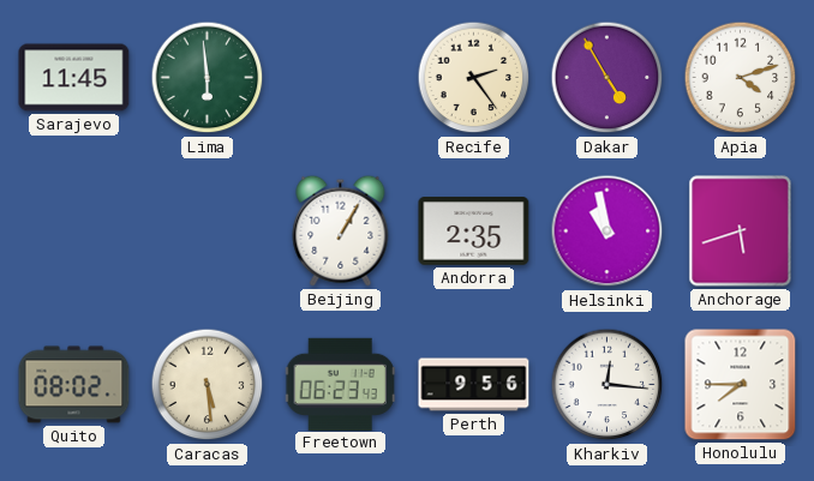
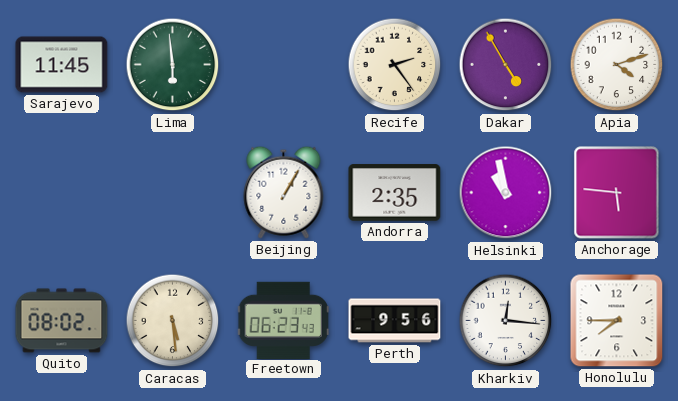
Anchorage: 5:42 -> 5:46 (617, 193)
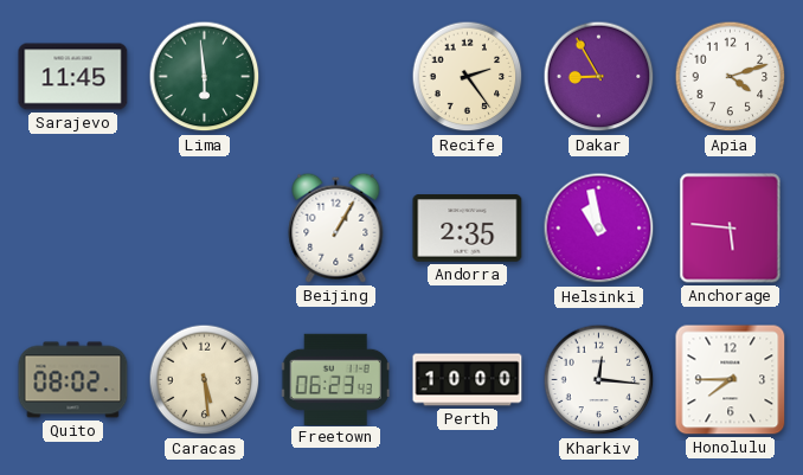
Dakar: 4:55 -> 8:55 (599, 77)
Perth: 9:56 -> 10:00 (468, 380)
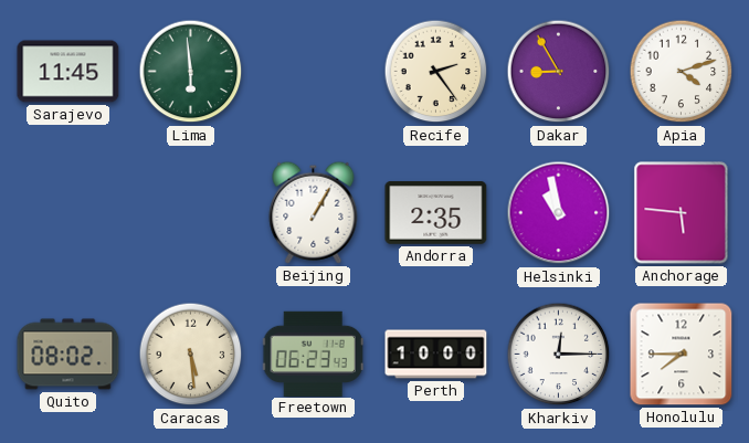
Kharkiv: 12:16 -> 12:15 (559, 355)
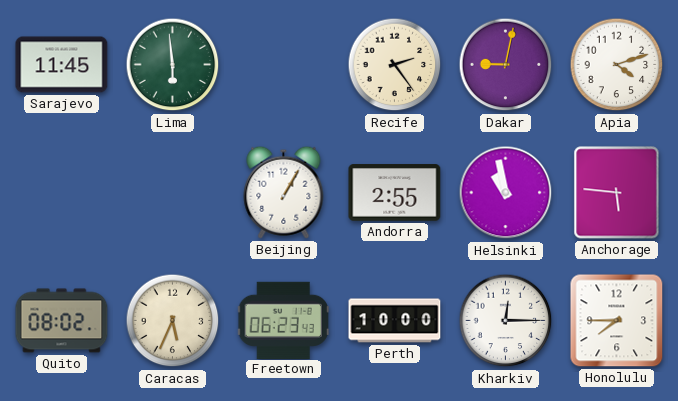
Dakar: 8:55 -> 9:02 (506, 65)
Andorra: 2:35 -> 2:55 (395, 193)
Caracas: 5:29 -> 5:34 (173, 321)
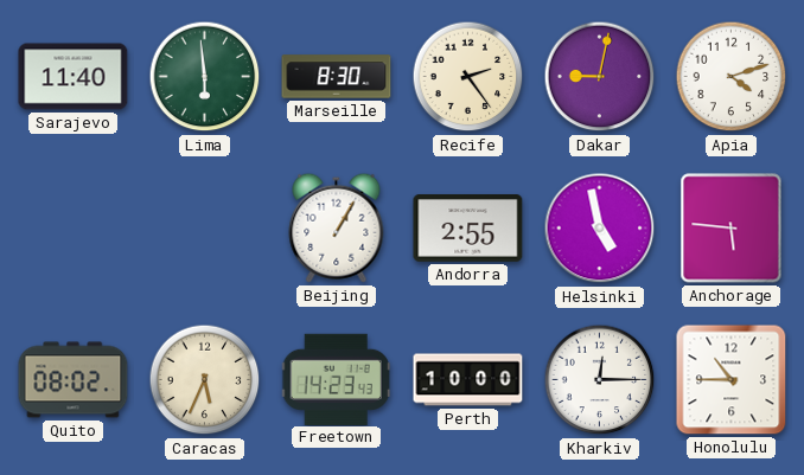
Sarajevo: 11:45 -> 11:40 (74, 77)
Marseille: none -> 8:30 (337, 77)
Helsinki: 10:58 -> 4:58 (600, 229)
Freetown: 06:23 -> 14:23 (336, 379)
Honolulu: 7:45 -> 10:45 (732, 380)
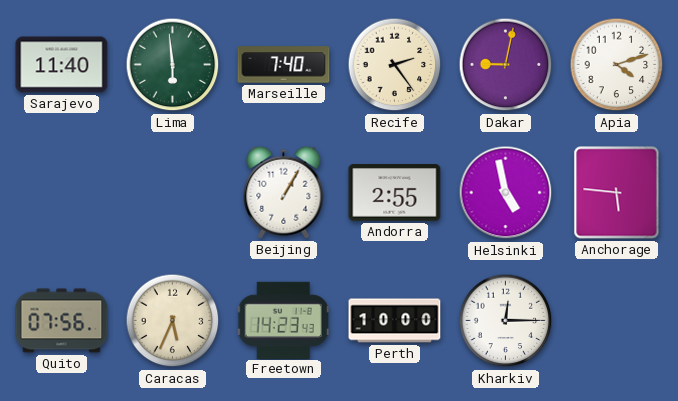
Marseille: 8:30 -> 7:40 (284, 65)
Quito: 08:02 -> 07:56 (62, 321)
Honolulu: 10:45 -> none (732, 380)
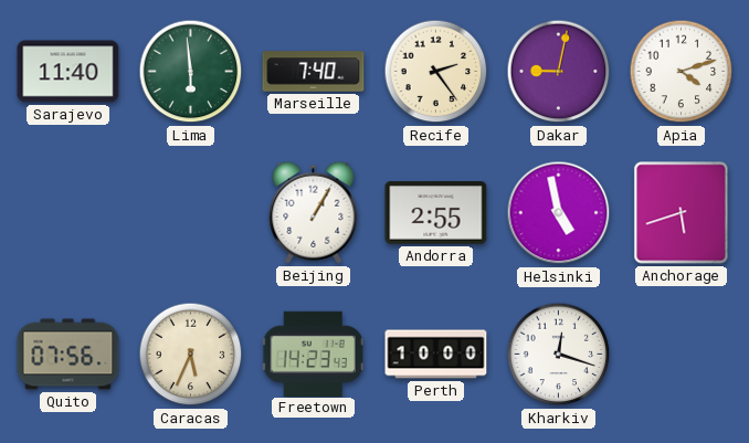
Anchorage: 5:46 -> 5:42 (682, 213)
Kharkiv: 12:15 -> 12:18 (559, 355)
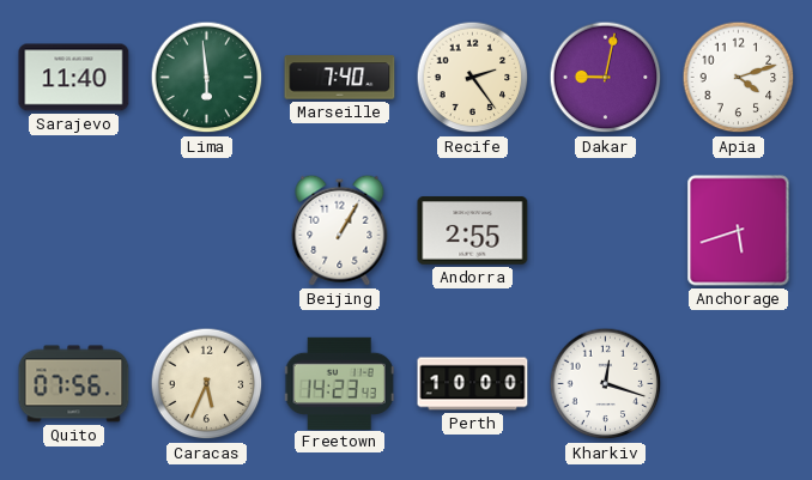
Helsinki: 4:58 -> none (559, 213)
